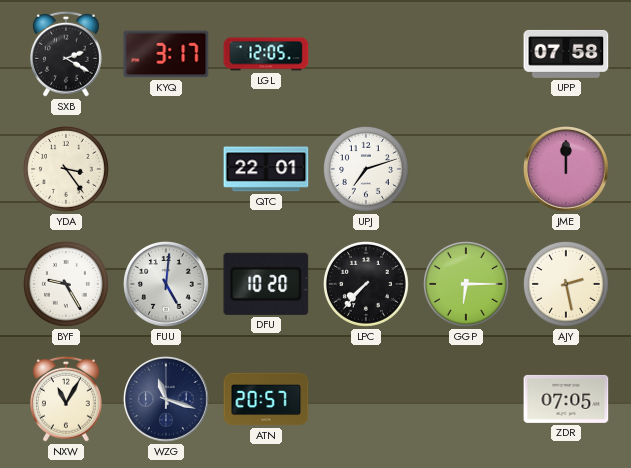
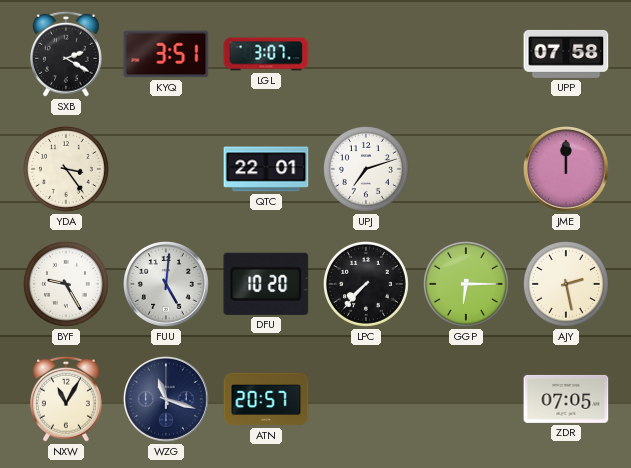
KYQ: 3:17 -> 3:51 (166, 54)
LGL: 12:05 -> 3:07 (266, 54)
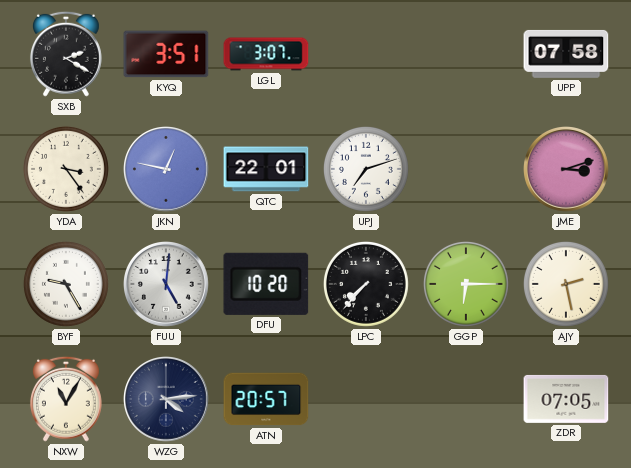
JKN: none -> 12:47 (167, 170)
JME: 12:00 -> 3:12 (567, 170)
WZG: 11:18 -> 4:14 (167, 400)
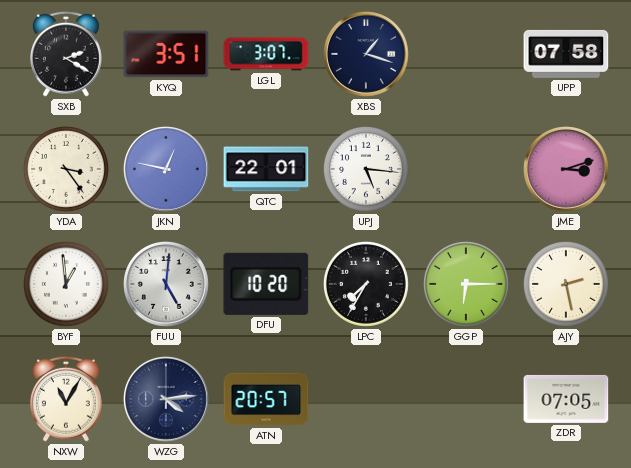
XBS: none -> 1:18 (367, 55)
UPJ: 7:12 -> 5:16 (366, 169)
BYF: 9:25 -> 12:59 (66, 284)
LPC: 7:37 -> 7:35 (366, 284)
